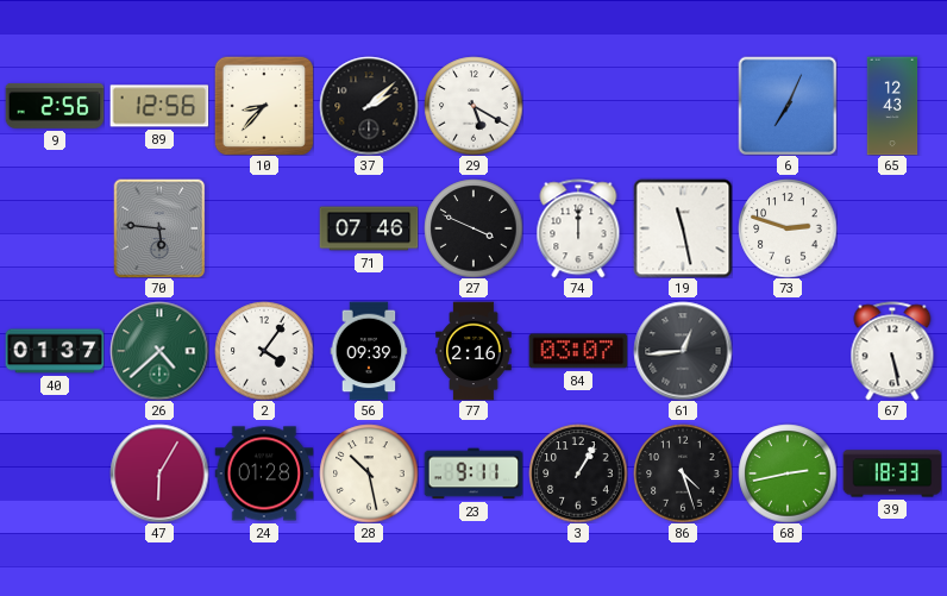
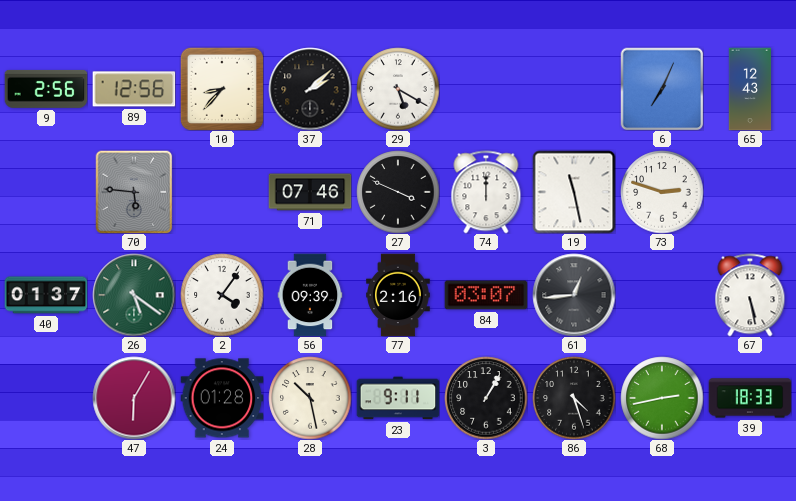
26: 4:38 -> 5:21 (134, 295)
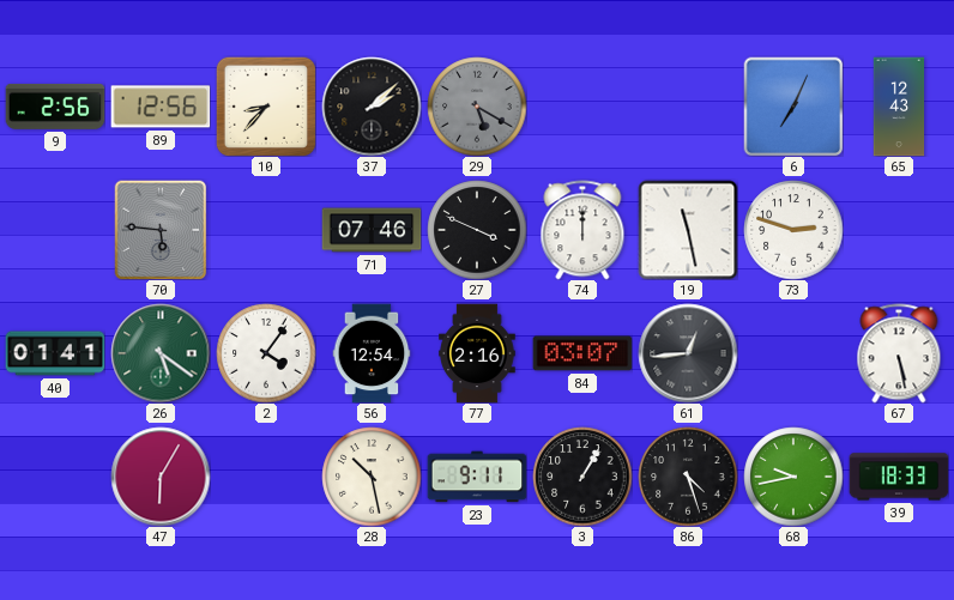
29 dial: white -> grey (477, 107)
40: 01:37 -> 01:41 (55, 353)
56: 09:39 -> 12:54 (372, 353)
24: 01:28 -> none (222, 398)
68: 2:43 -> 9:43 (793, 477)
